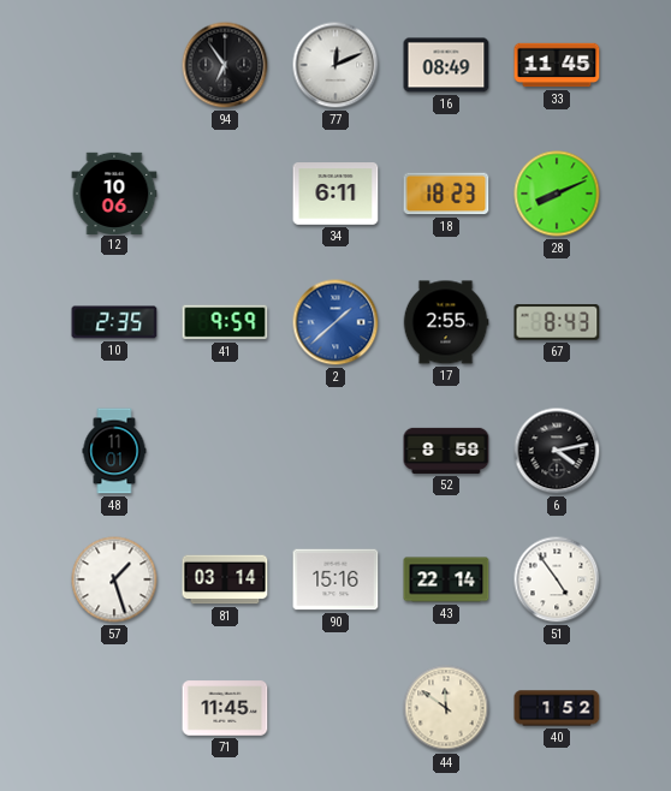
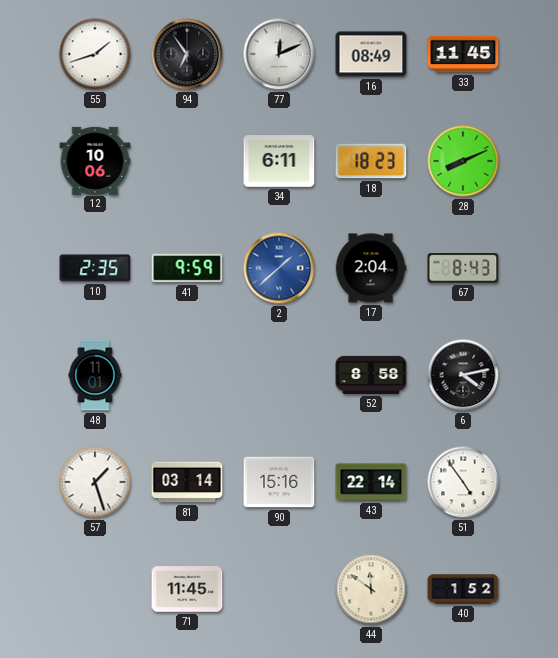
55: none -> 1:42 (95, 54)
17: 2:55 -> 2:04 (371, 268)
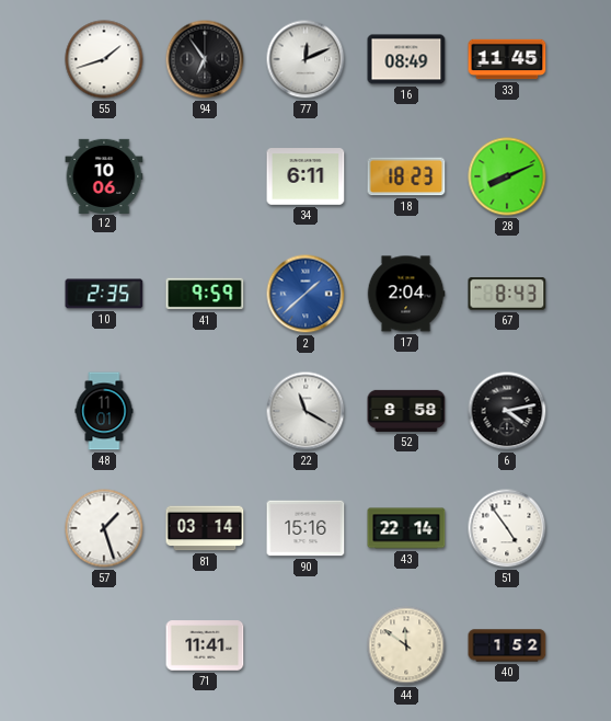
22: none -> 11:20 (305, 411)
71: 11:45 -> 11:41 (205, 645)
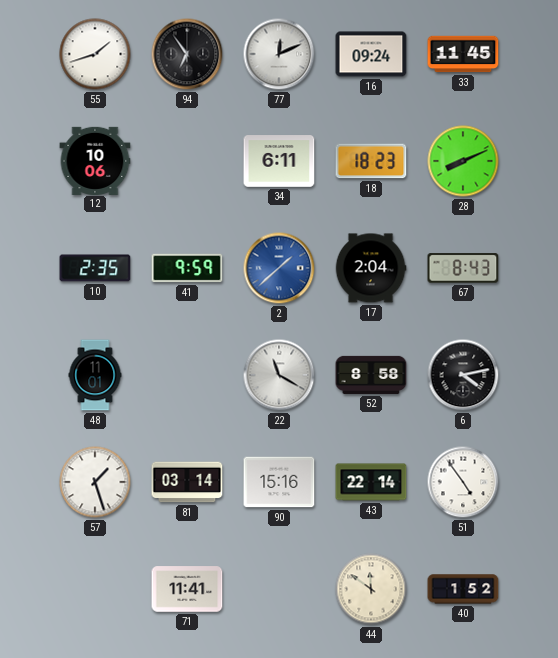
16: 08:49 -> 09:24 (371, 54)
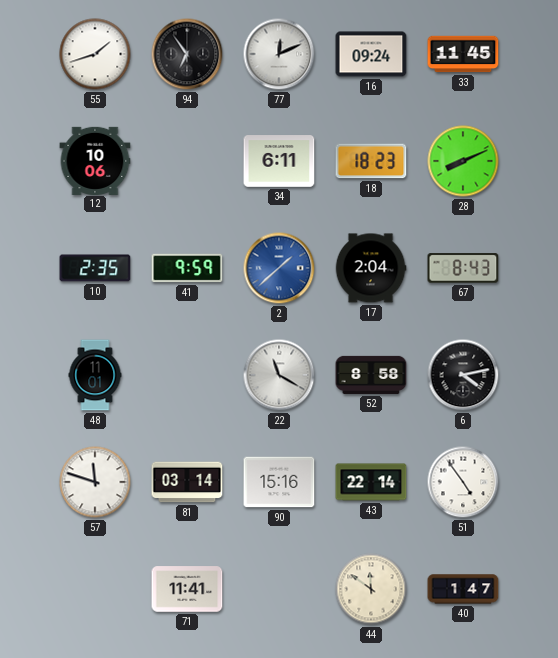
57: 1:27 -> 11:48 (95, 482)
40: 1:52 -> 1:47 (463, 589)
